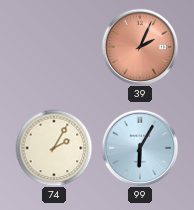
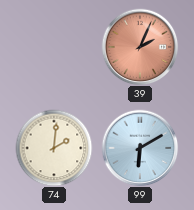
74: 2:05 -> 2:01 (54, 148)
99: 6:05 -> 6:10 (140, 148)
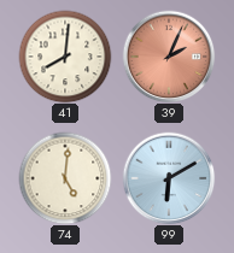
41: none -> 8:01 (65, 57)
74: 2:01 -> 5:01 (65, 178)
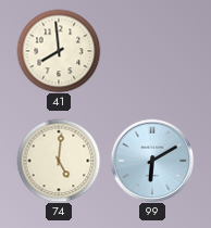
41: 8:01 -> 7:59 (59, 51)
39: 2:04 -> none (169, 57)
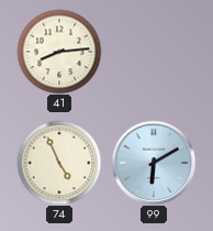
41: 7:59 -> 8:14 (59, 52)
74: 5:01 -> 4:56 (59, 163)
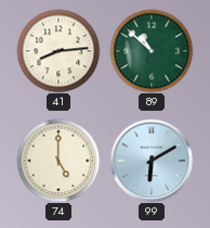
89: none -> 10:52 (152, 51)
74: 4:56 -> 5:00 (58, 161)
